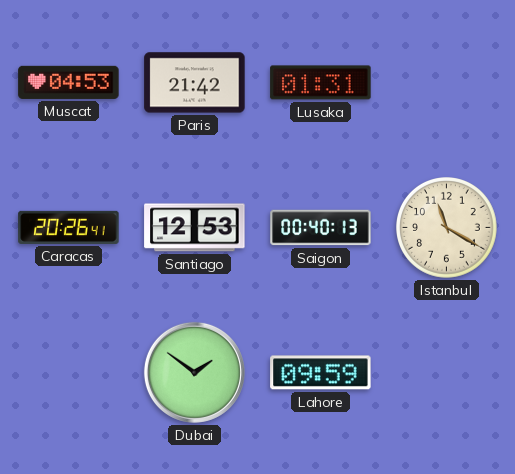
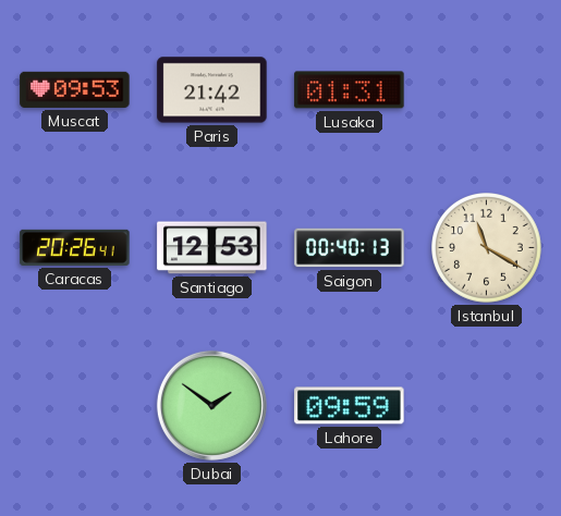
Muscat: 04:53 -> 09:53 (75, 89)
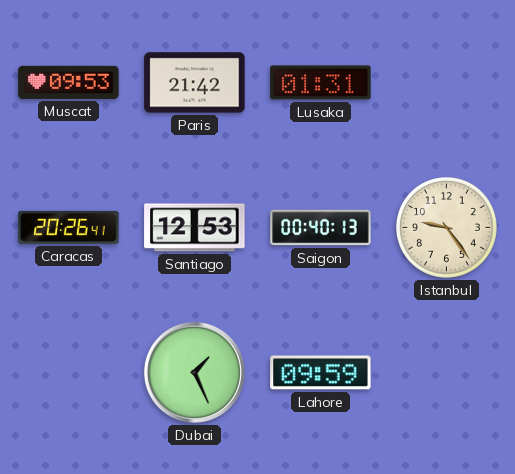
Istanbul: 11:20 -> 9:24 (447, 228)
Dubai: 1:51 -> 1:26 (194, 372)
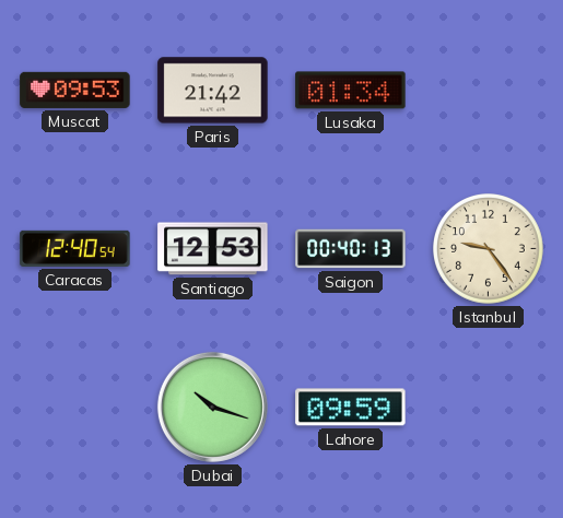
Lusaka: 01:31 -> 01:34 (351, 91)
Caracas: 20:26 -> 12:40 (75, 248)
Dubai: 1:26 -> 10:18 (212, 407)
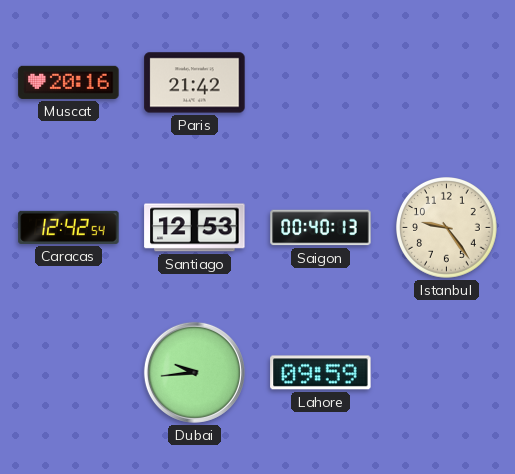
Muscat: 09:53 -> 20:16 (69, 82)
Lusaka: 01:34 -> none (351, 91)
Caracas: 12:40 -> 12:42 (69, 227)
Dubai: 10:18 -> 9:44 (194, 372)
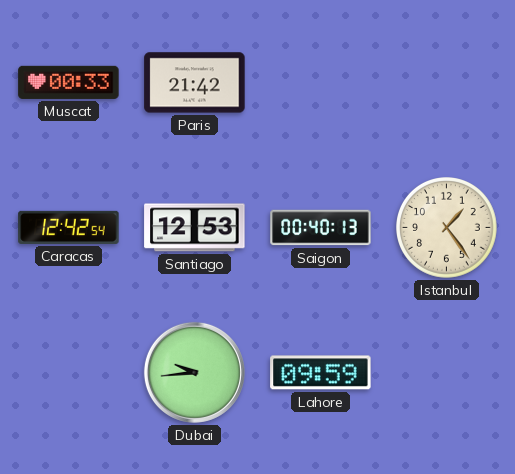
Muscat: 20:16 -> 00:33 (69, 82)
Istanbul: 9:24 -> 1:24 (447, 228)
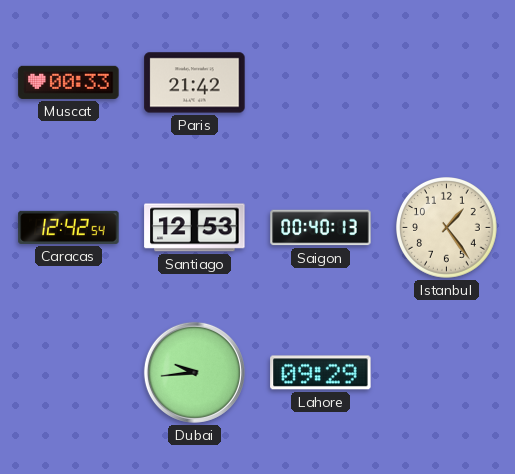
Lahore: 09:59 -> 09:29 (321, 373)
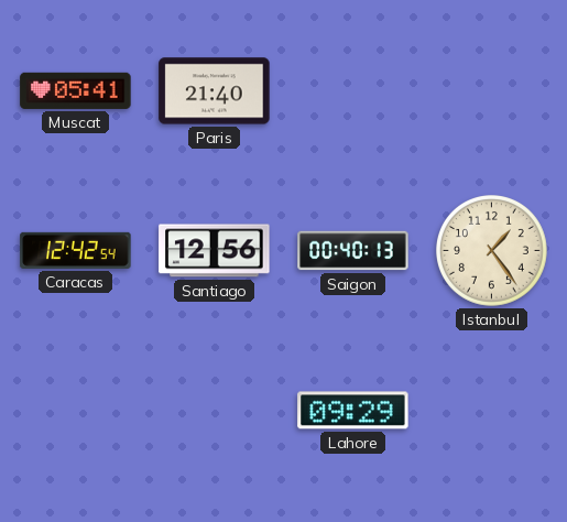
Muscat: 00:33 -> 05:41 (76, 90)
Paris: 21:42 -> 21:40 (215, 91)
Santiago: 12:53 -> 12:56 (215, 251)
Dubai: 9:44 -> none (194, 372)
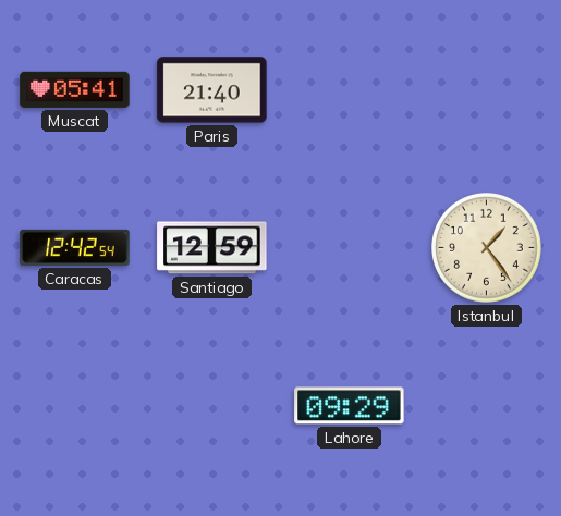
Santiago: 12:56 -> 12:59 (212, 248)
Saigon: 00:40 -> none (353, 251)
